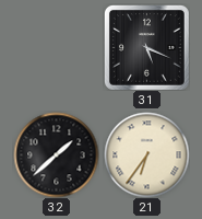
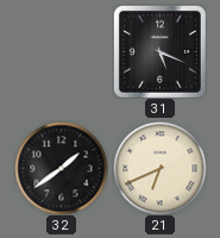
32: 1:38 -> 1:39 (61, 168)
21: 6:36 -> 6:41 (159, 168)
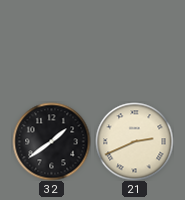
31: 5:19 -> none (159, 51)
21: 6:41 -> 2:41 (134, 141)
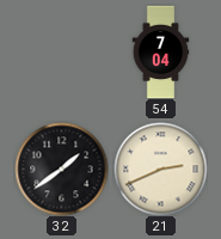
54: none -> 7:04 (161, 51)
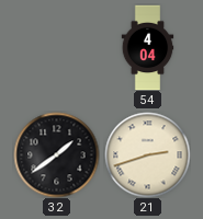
54: 7:04 -> 4:04 (148, 47)
21: 2:41 -> 2:42 (147, 154)
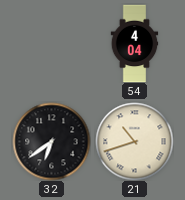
32: 1:39 -> 6:39 (51, 141)
21: 2:42 -> 10:42 (134, 141)
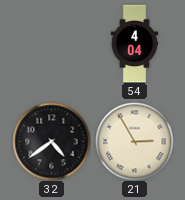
32: 6:39 -> 4:39 (51, 141)
21: 10:42 -> 2:55 (134, 141)
